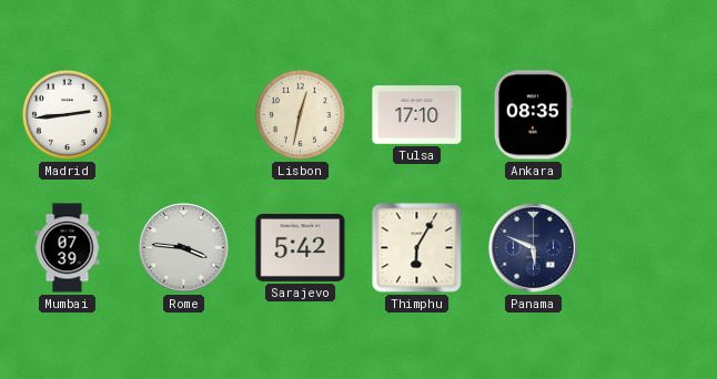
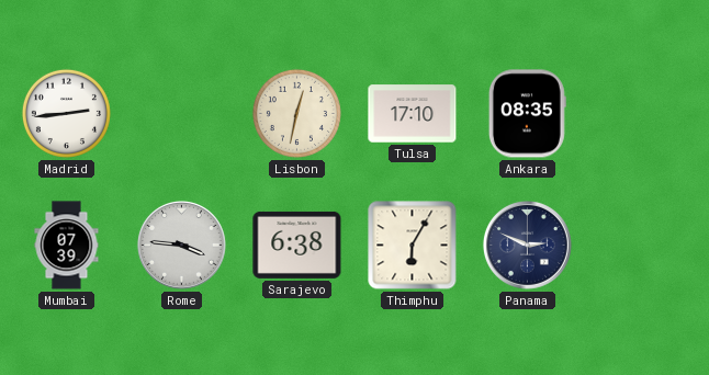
Sarajevo: 5:42 -> 6:38 (297, 245)
Panama: 5:49 -> 2:49 (528, 246)
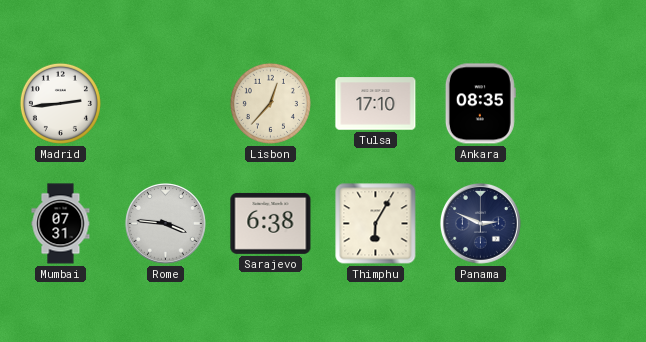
Lisbon: 12:32 -> 12:37 (270, 103)
Mumbai: 07:39 -> 07:31 (61, 224)
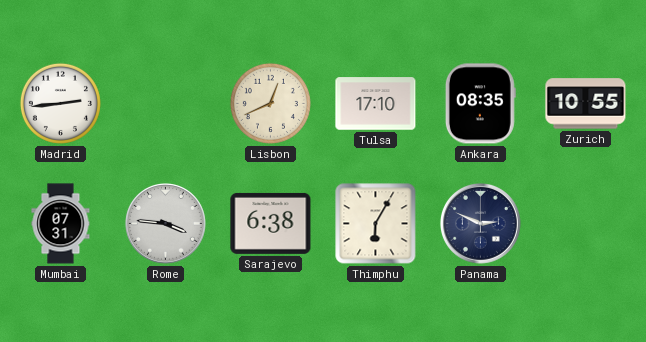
Lisbon: 12:37 -> 12:41 (270, 103)
Zurich: none -> 10:55 (586, 104)
